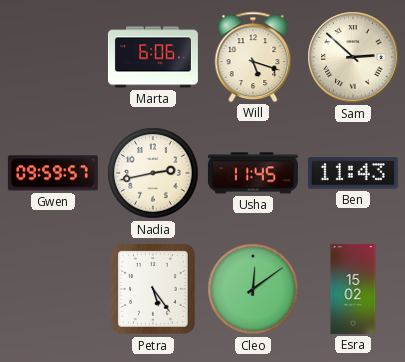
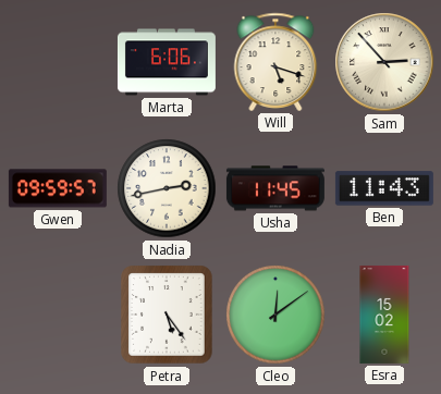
Sam: 2:52 -> 2:53 (384, 62)
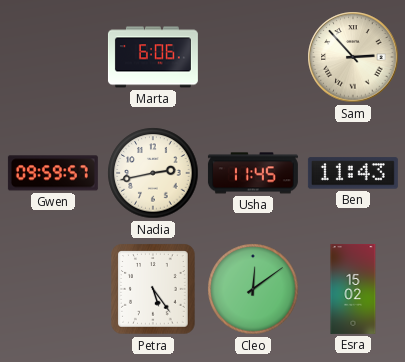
Will: 5:18 -> none (275, 62)
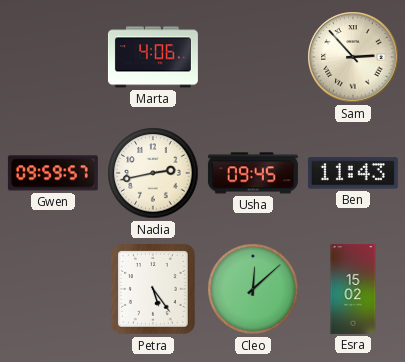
Marta: 6:06 -> 4:06 (153, 57)
Usha: 11:45 -> 09:45 (253, 173)
Cleo: 12:09 -> 12:08 (253, 289)
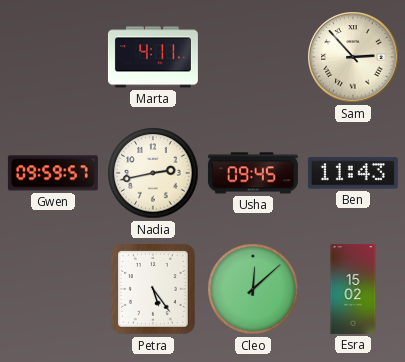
Marta: 4:06 -> 4:11 (153, 57)
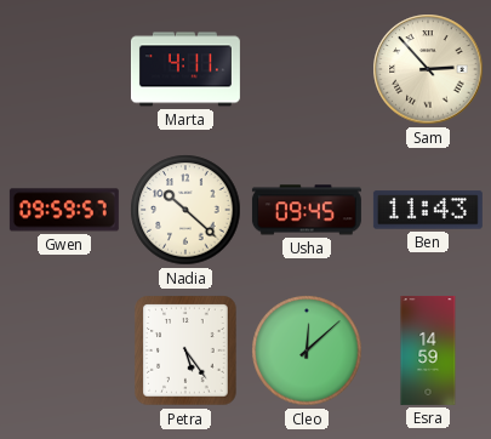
Nadia: 2:43 -> 10:22 (185, 210)
Esra: 15:02 -> 14:59 (428, 350)
